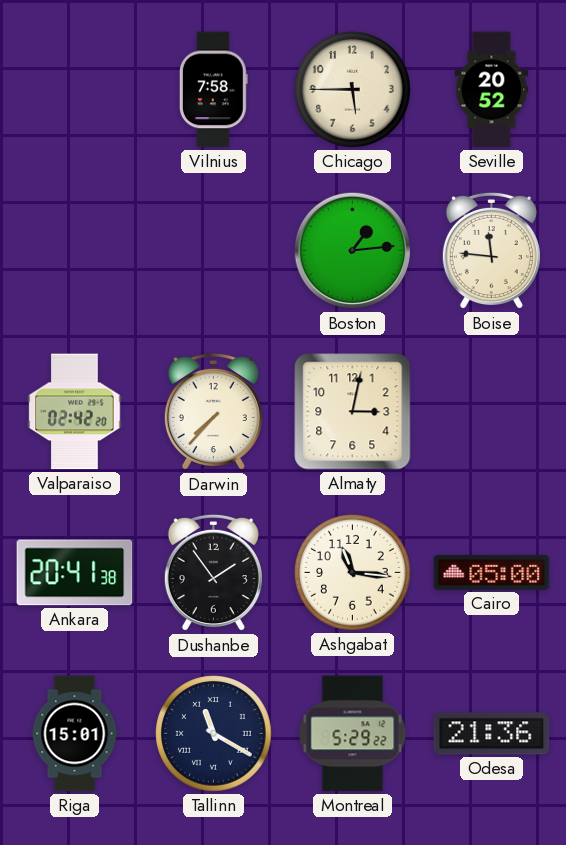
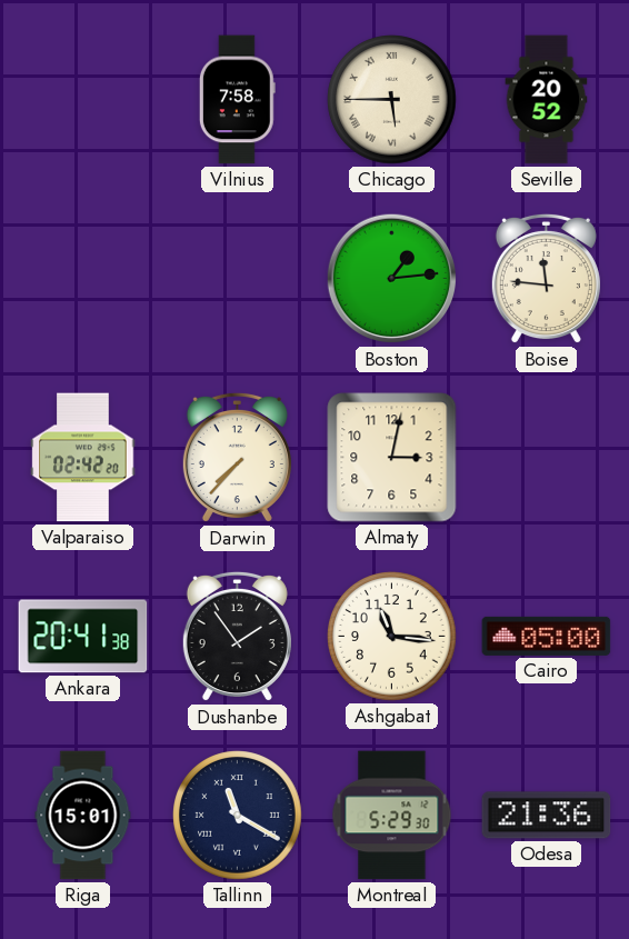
Chicago numerals: Arabic -> Roman (392, 100)
Montreal: 5:29:22 -> 5:29:30 (392, 816)
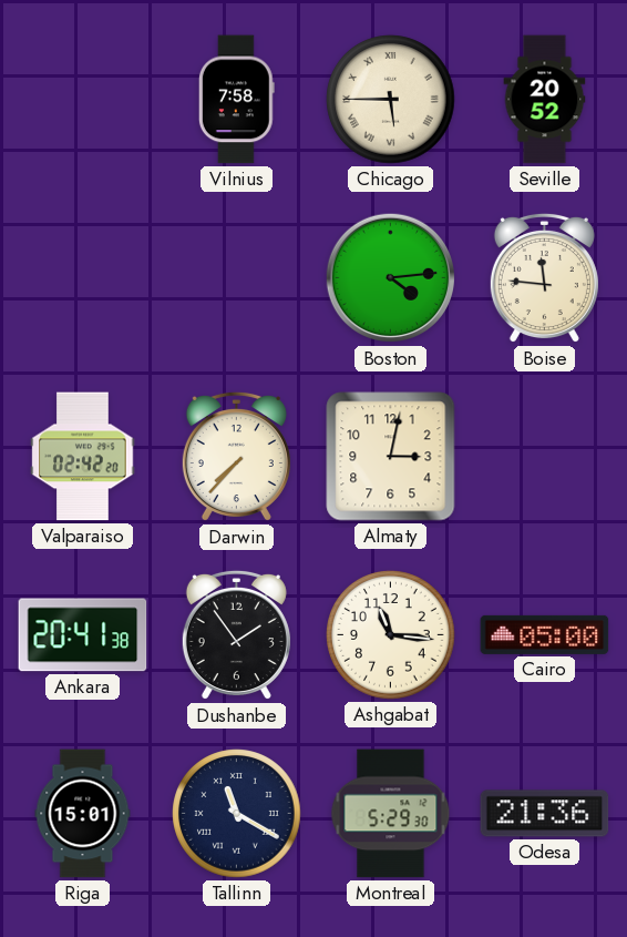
Boston: 1:14 -> 4:14 (391, 278)
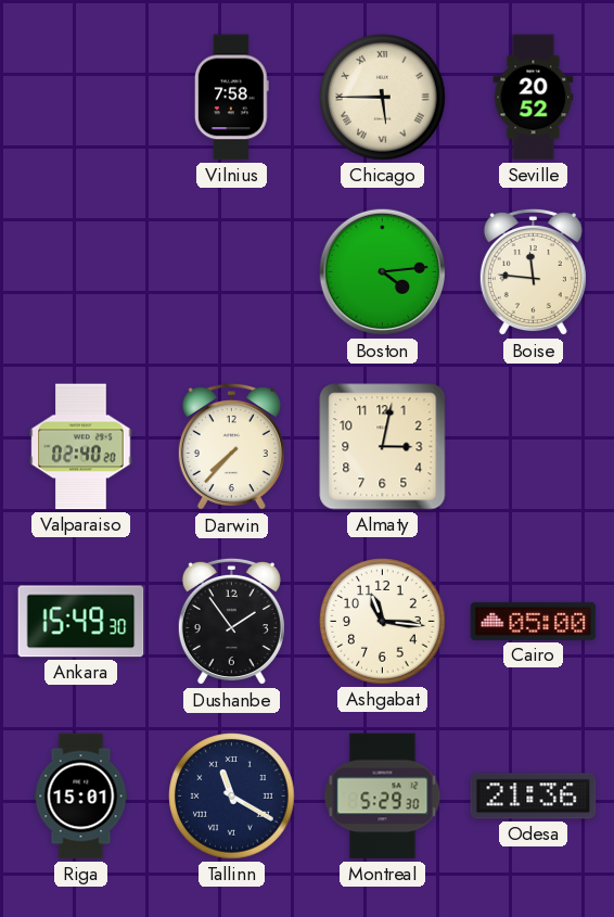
Valparaiso: 02:42 -> 02:40 (81, 447)
Ankara: 20:41 -> 15:49 (81, 622)
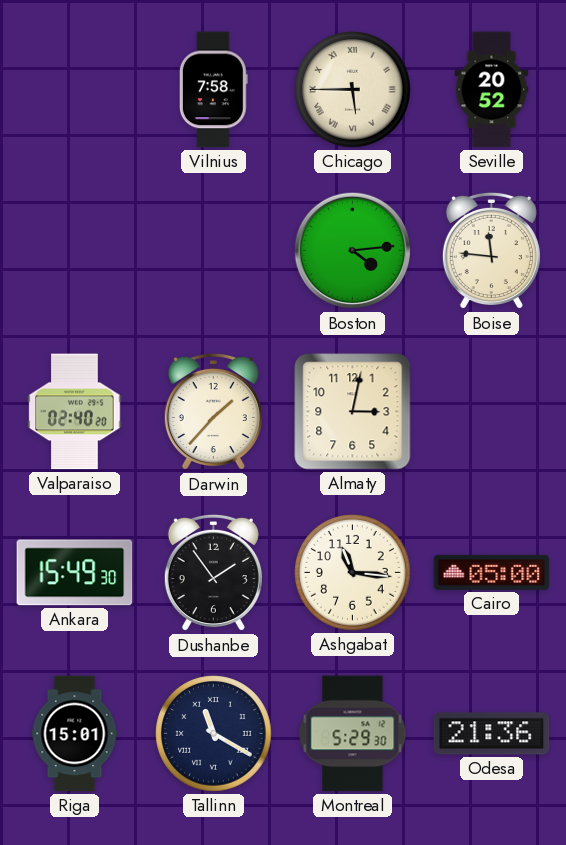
Darwin: 7:37 -> 1:37 (213, 412)
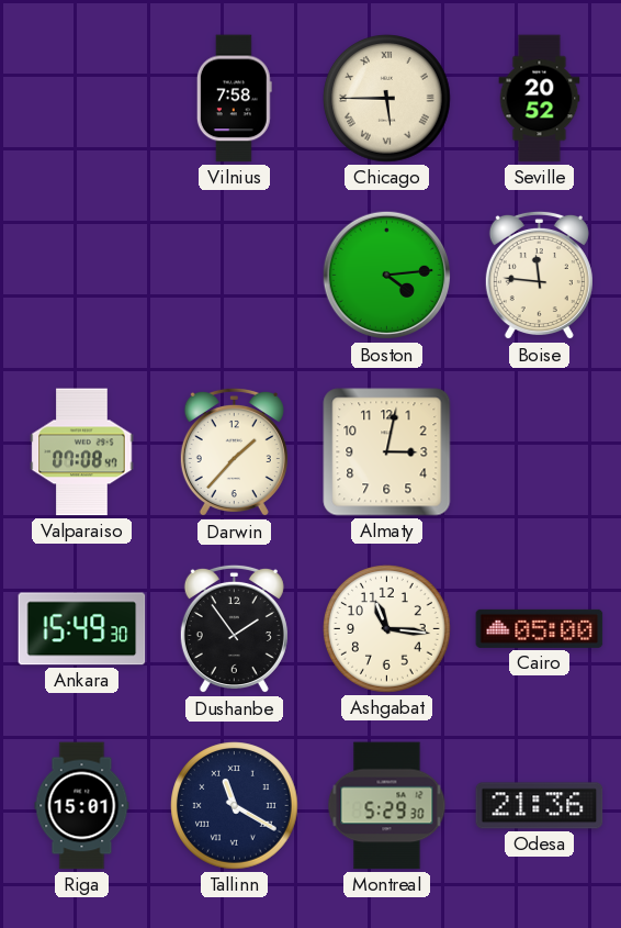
Valparaiso: 02:40 -> 07:08 (82, 452)
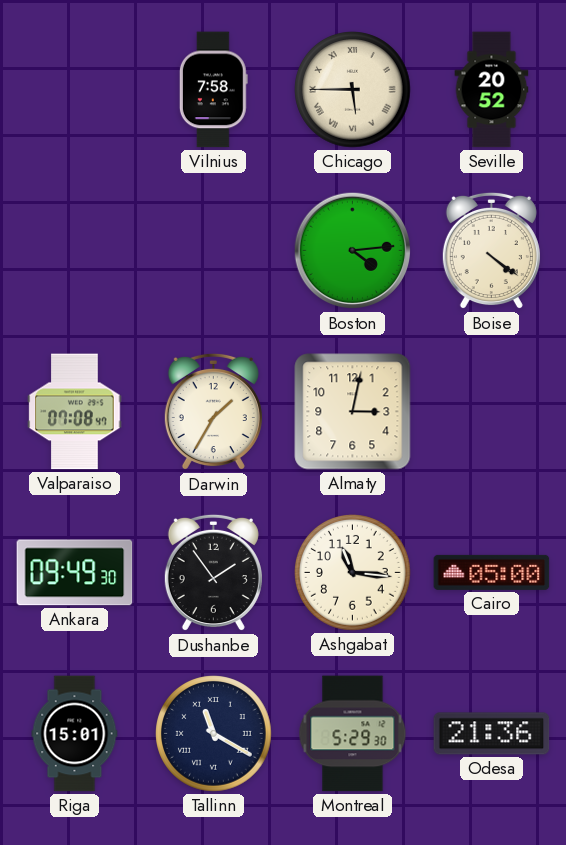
Boise: 11:46 -> 4:21 (491, 251)
Darwin: 1:37 -> 1:35 (213, 412)
Ankara: 15:49 -> 09:49 (75, 573)
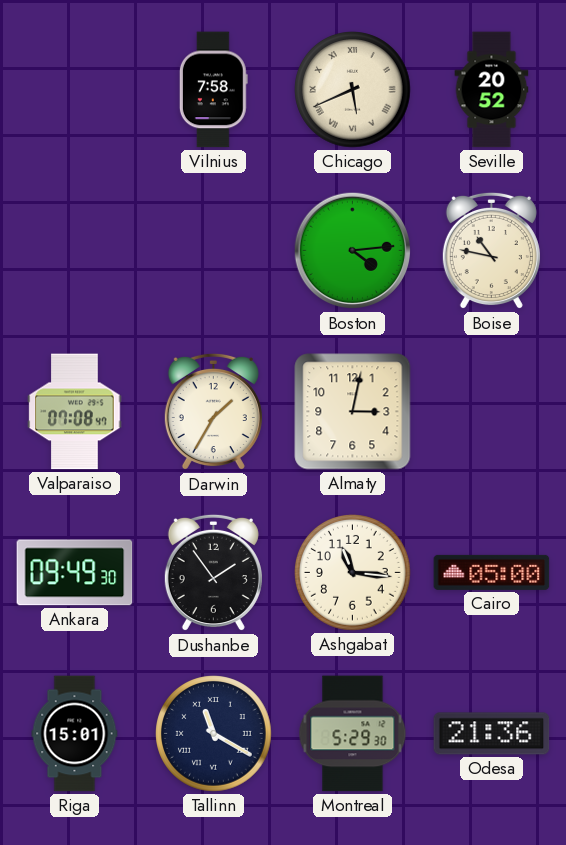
Chicago: 5:45 -> 5:41 (353, 90)
Boise: 4:21 -> 10:47 (491, 251)
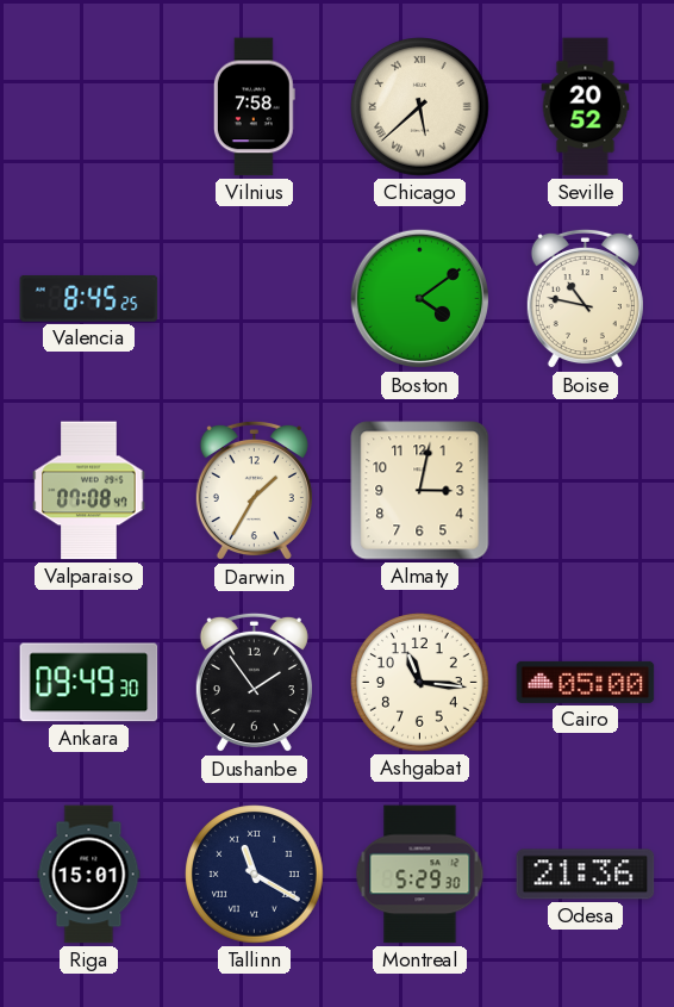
Chicago: 5:41 -> 5:38 (420, 107)
Valencia: none -> 8:45 (89, 298)
Boston: 4:14 -> 4:09 (420, 299)
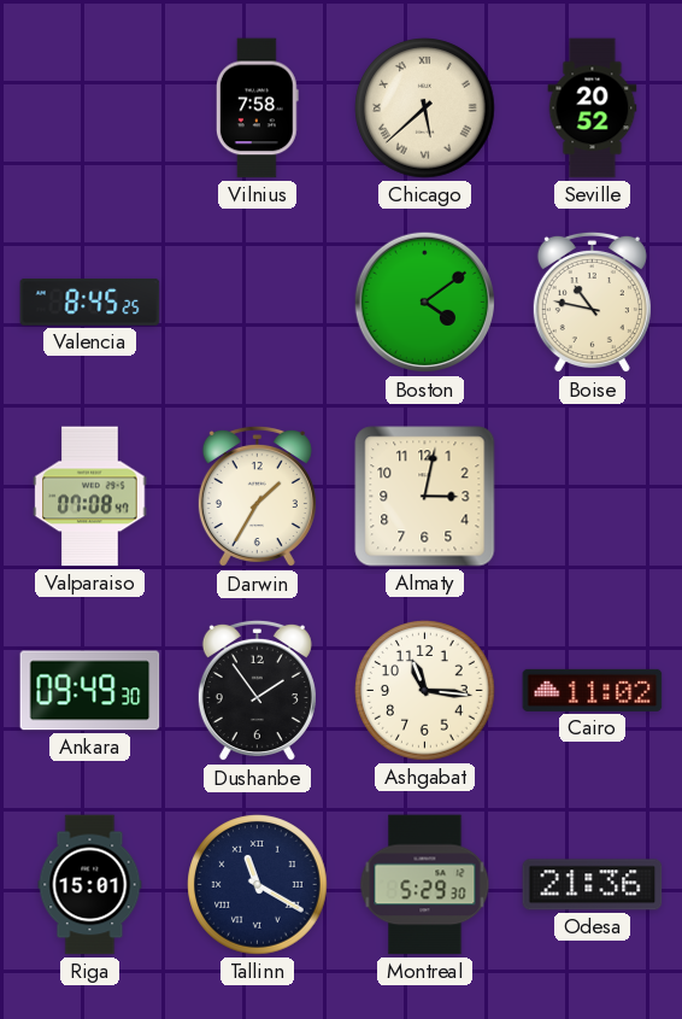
Cairo: 05:00 -> 11:02 (593, 690)
